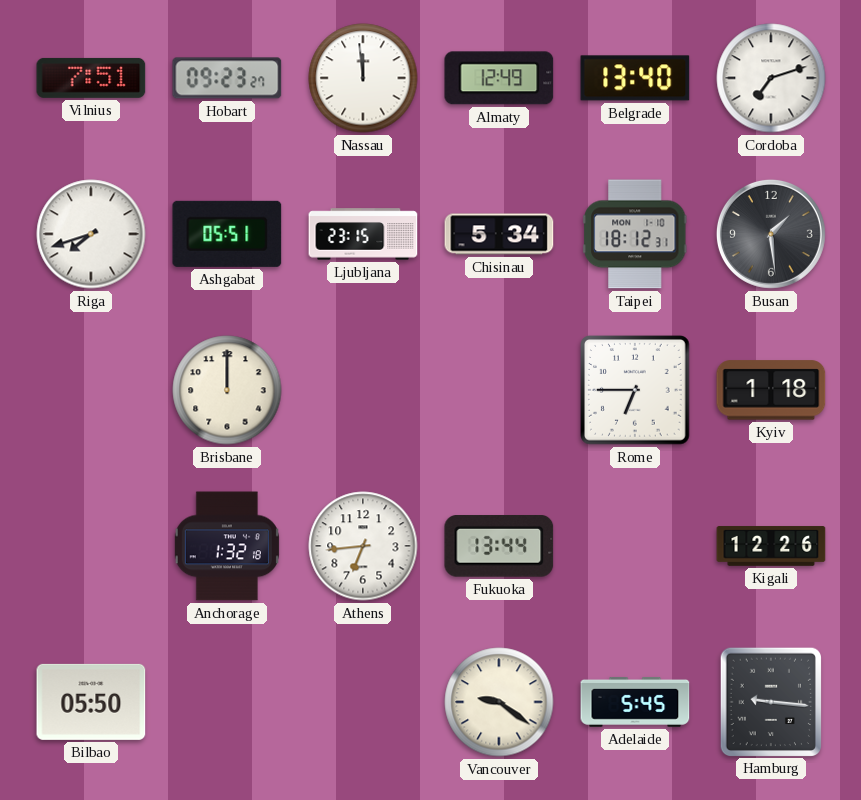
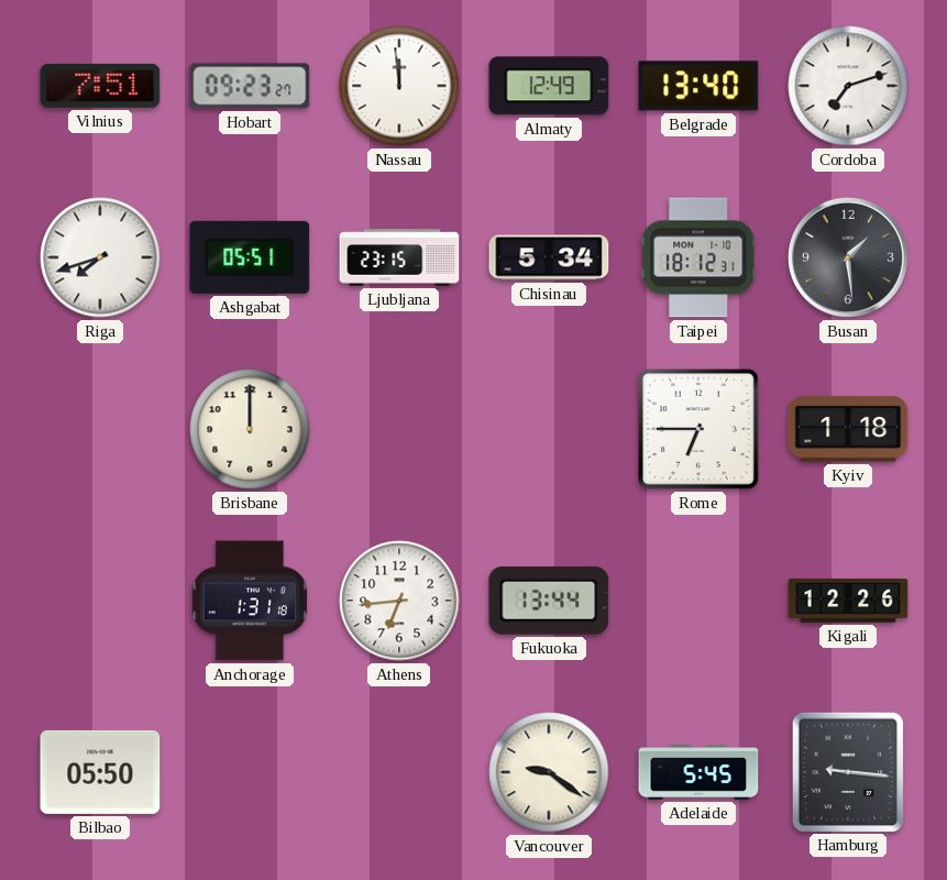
Anchorage: 1:32 -> 1:31 (250, 601)
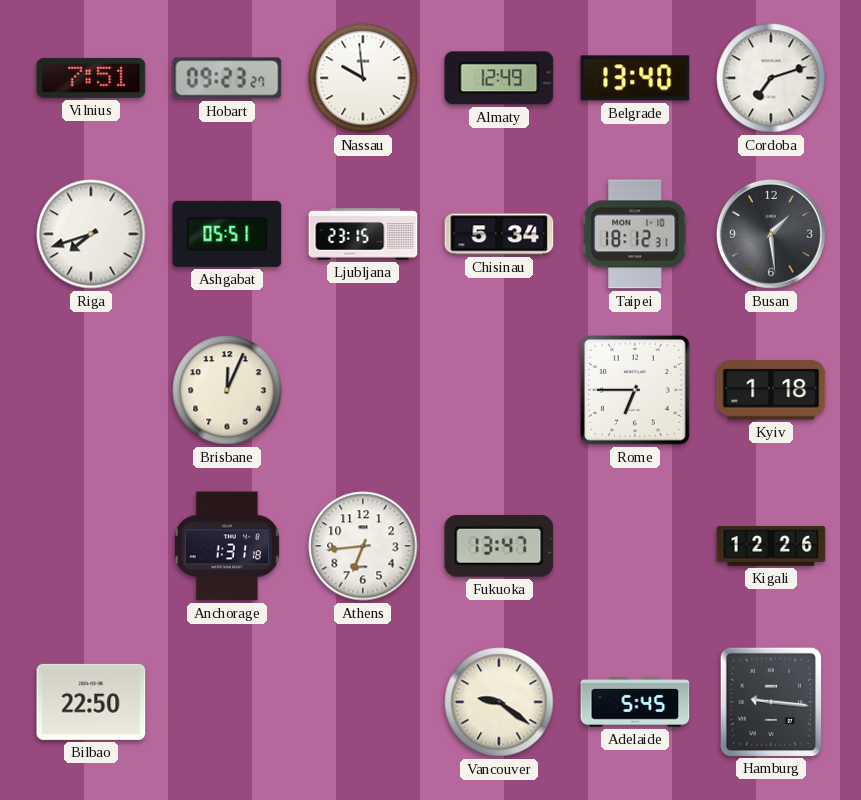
Nassau: 11:59 -> 9:59 (363, 78)
Brisbane: 12:00 -> 12:04 (227, 390)
Fukuoka: 13:44 -> 13:47 (499, 547)
Bilbao: 05:50 -> 22:50 (91, 702)
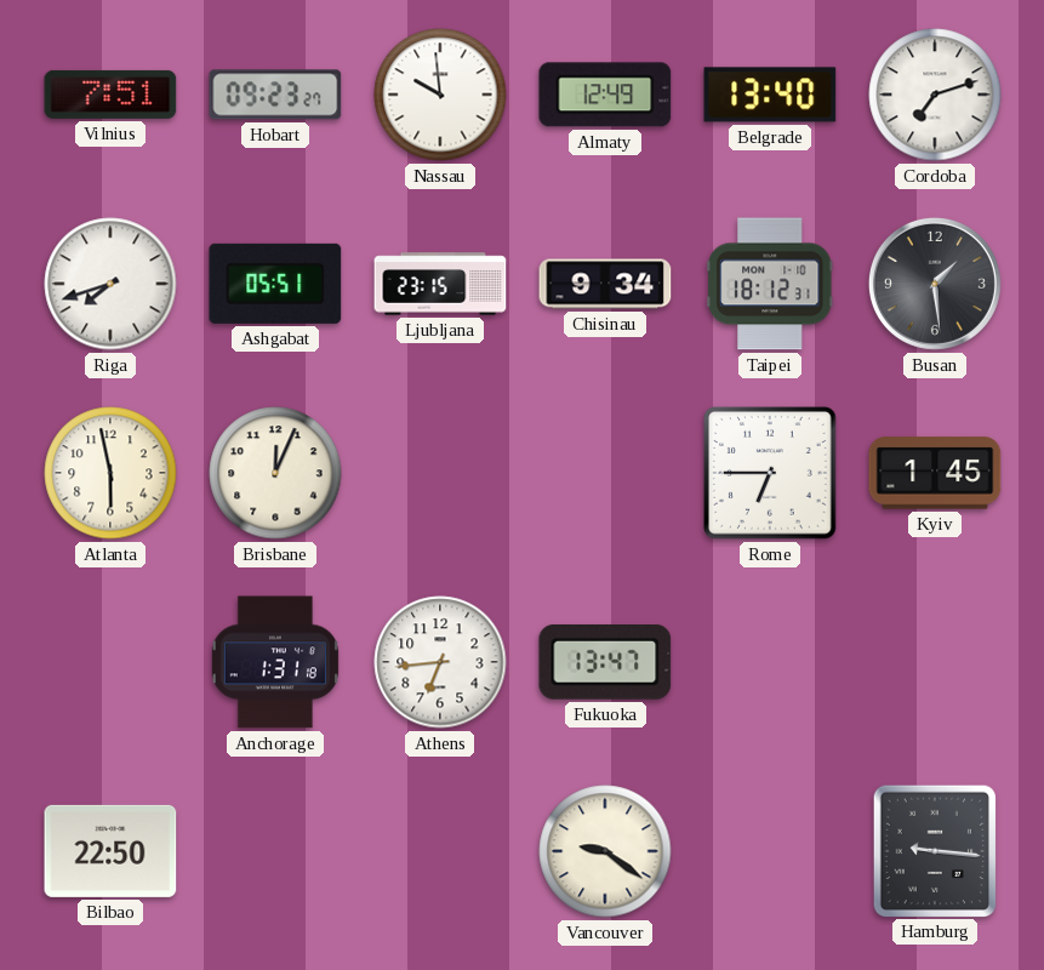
Chisinau: 5:34 -> 9:34 (605, 284)
Atlanta: none -> 5:58 (110, 473)
Kyiv: 1:18 -> 1:45 (935, 473)
Kigali: 12:26 -> none (771, 546)
Adelaide: 5:45 -> none (635, 702)
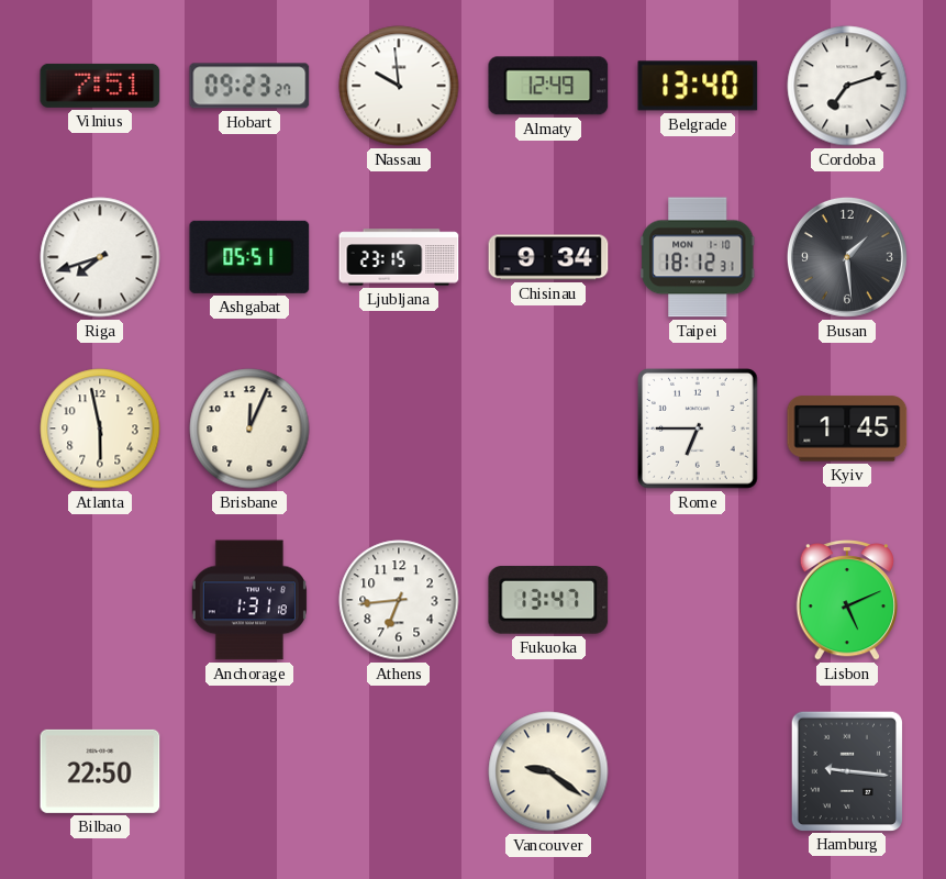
Lisbon: none -> 5:11 (846, 601)
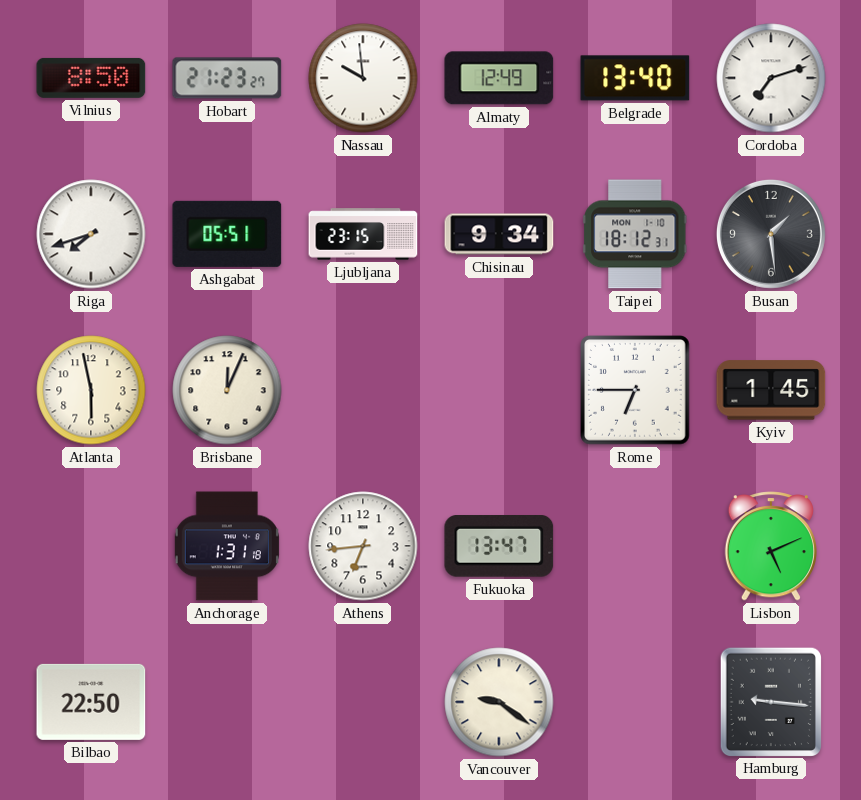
Vilnius: 7:51 -> 8:50 (91, 78)
Hobart: 09:23 -> 21:23 (227, 78)
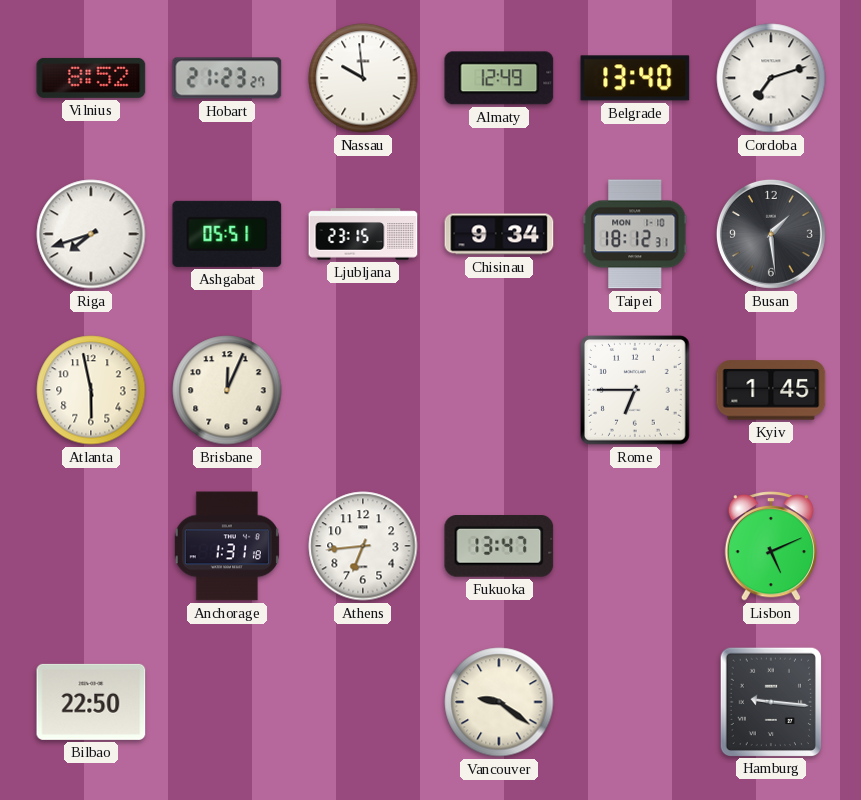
Vilnius: 8:50 -> 8:52 (91, 78)
